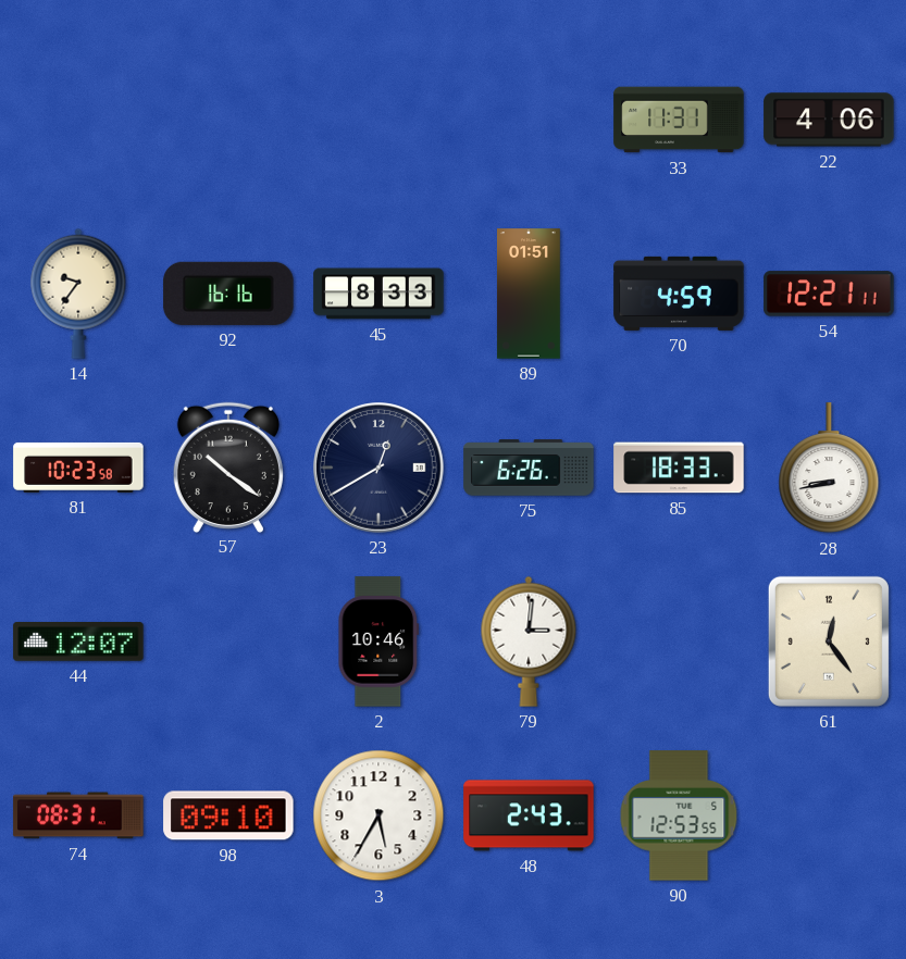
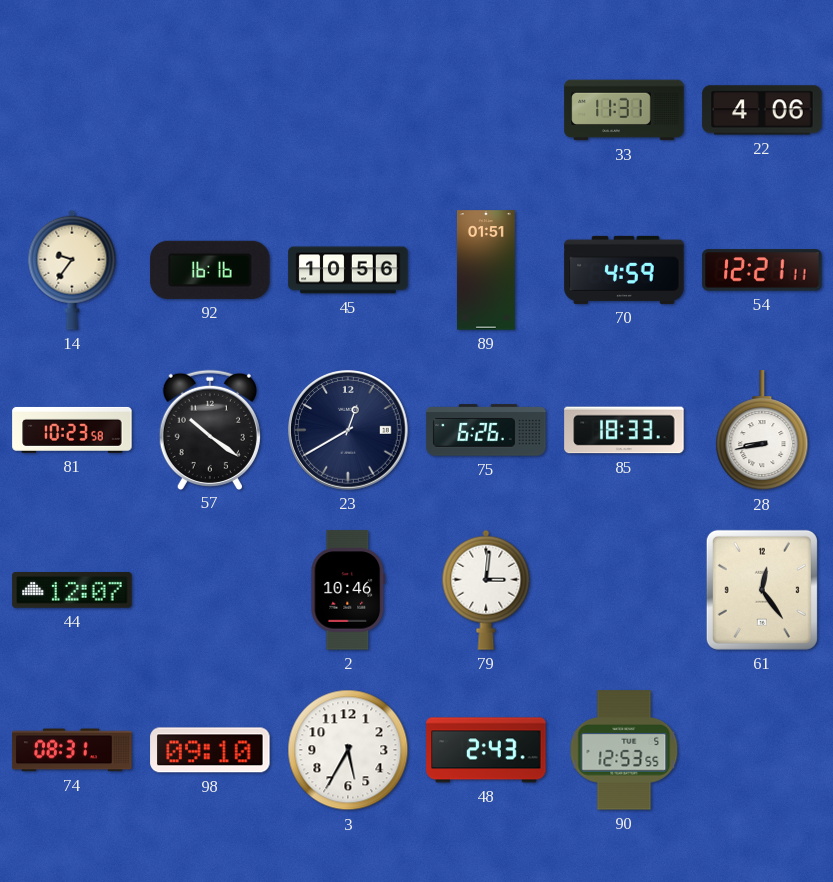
45: 8:33 -> 10:56 (348, 270)
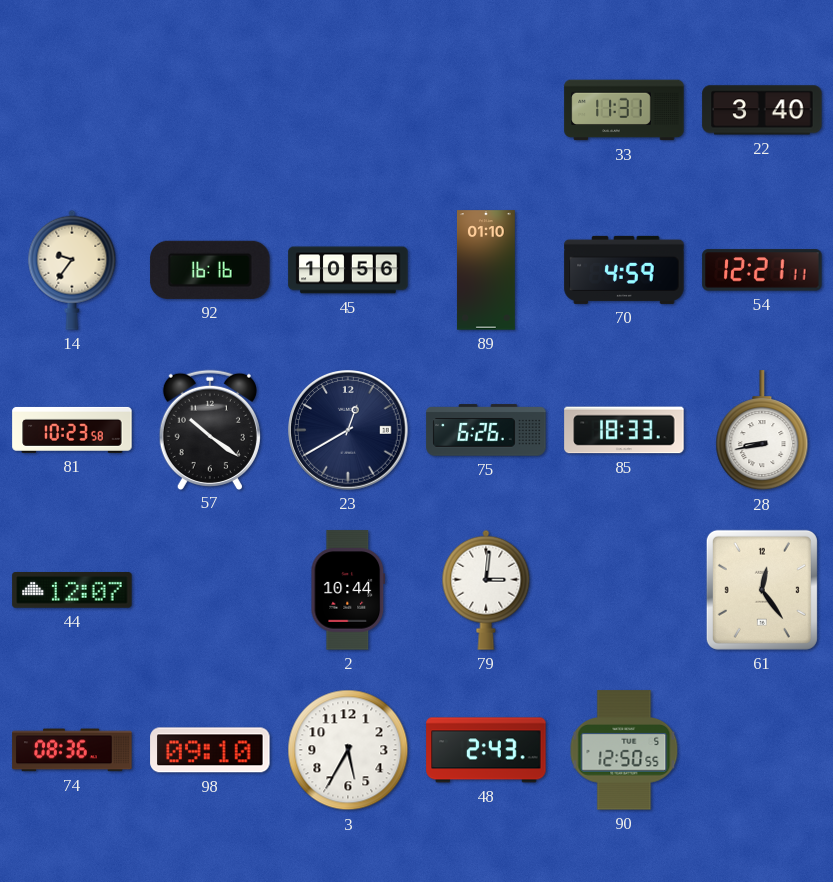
22: 4:06 -> 3:40 (762, 110)
89: 01:51 -> 01:10 (486, 270)
2: 10:46 -> 10:44 (348, 590)
74: 08:31 -> 08:36 (72, 750)
90: 12:53 -> 12:50 (624, 750)
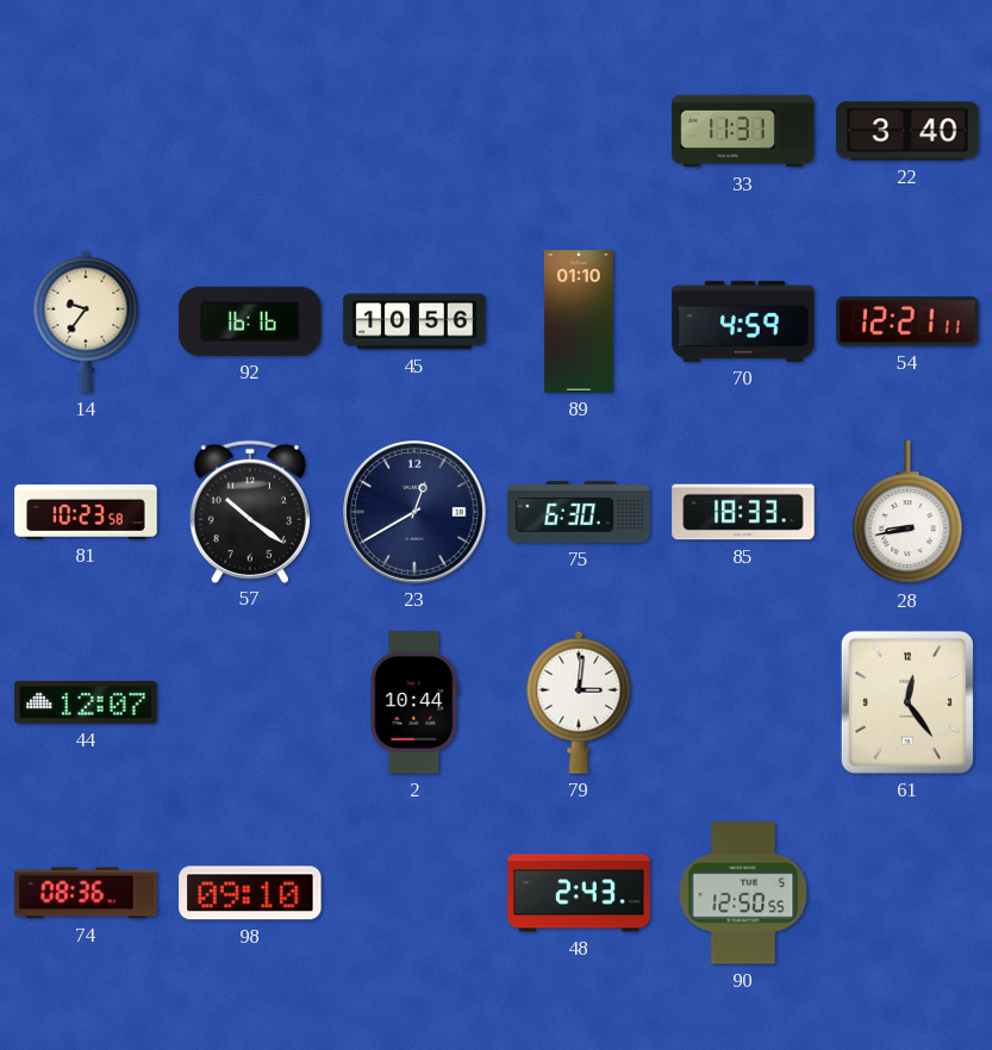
75: 6:26 -> 6:30 (579, 512)
3: 5:35 -> none (348, 750)
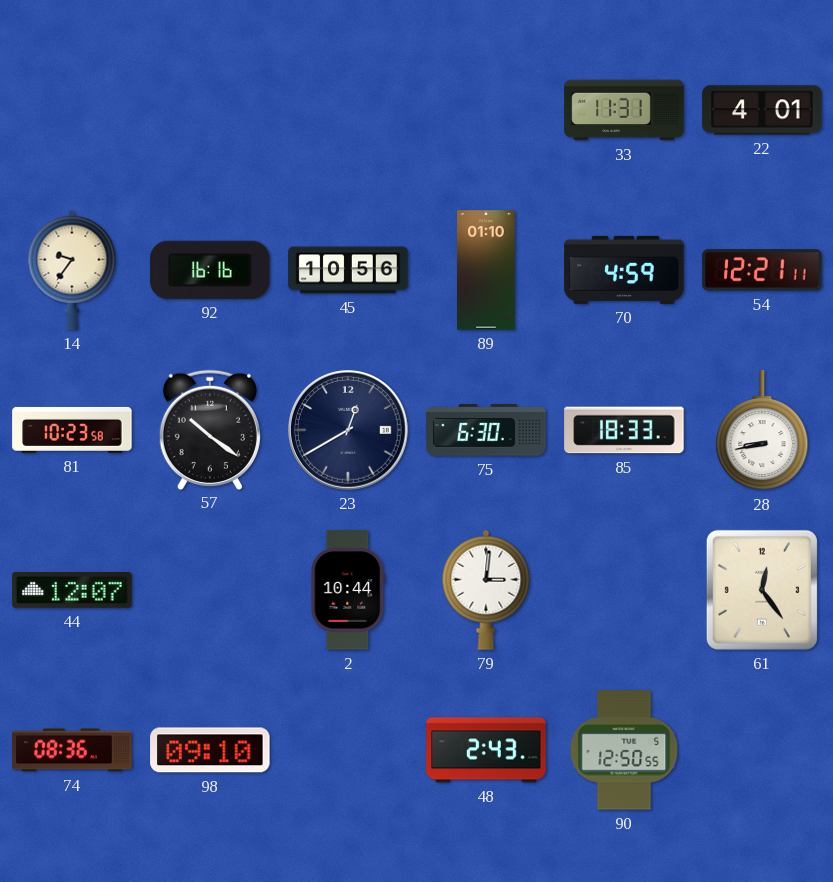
22: 3:40 -> 4:01 (762, 110)
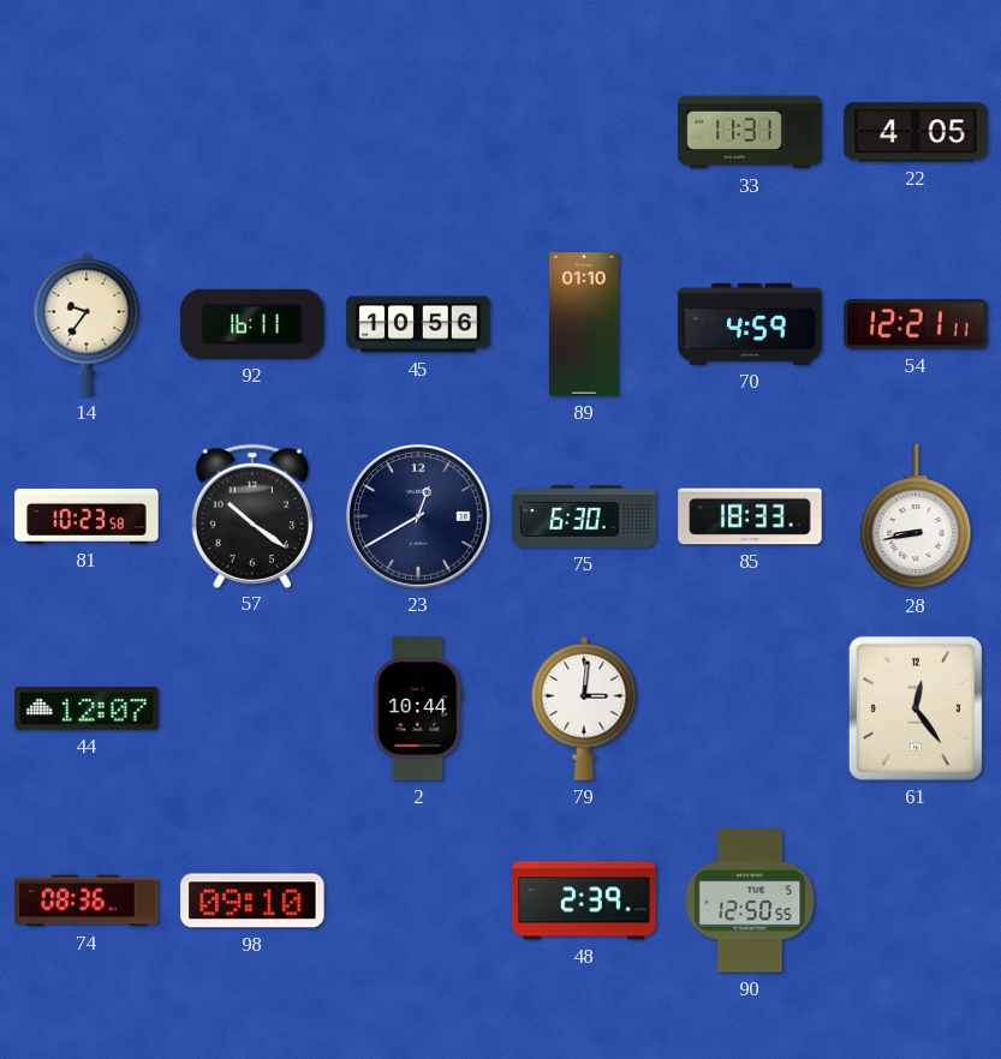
22: 4:01 -> 4:05 (916, 132)
92: 16:16 -> 16:11 (252, 324)
48: 2:43 -> 2:39 (584, 901)
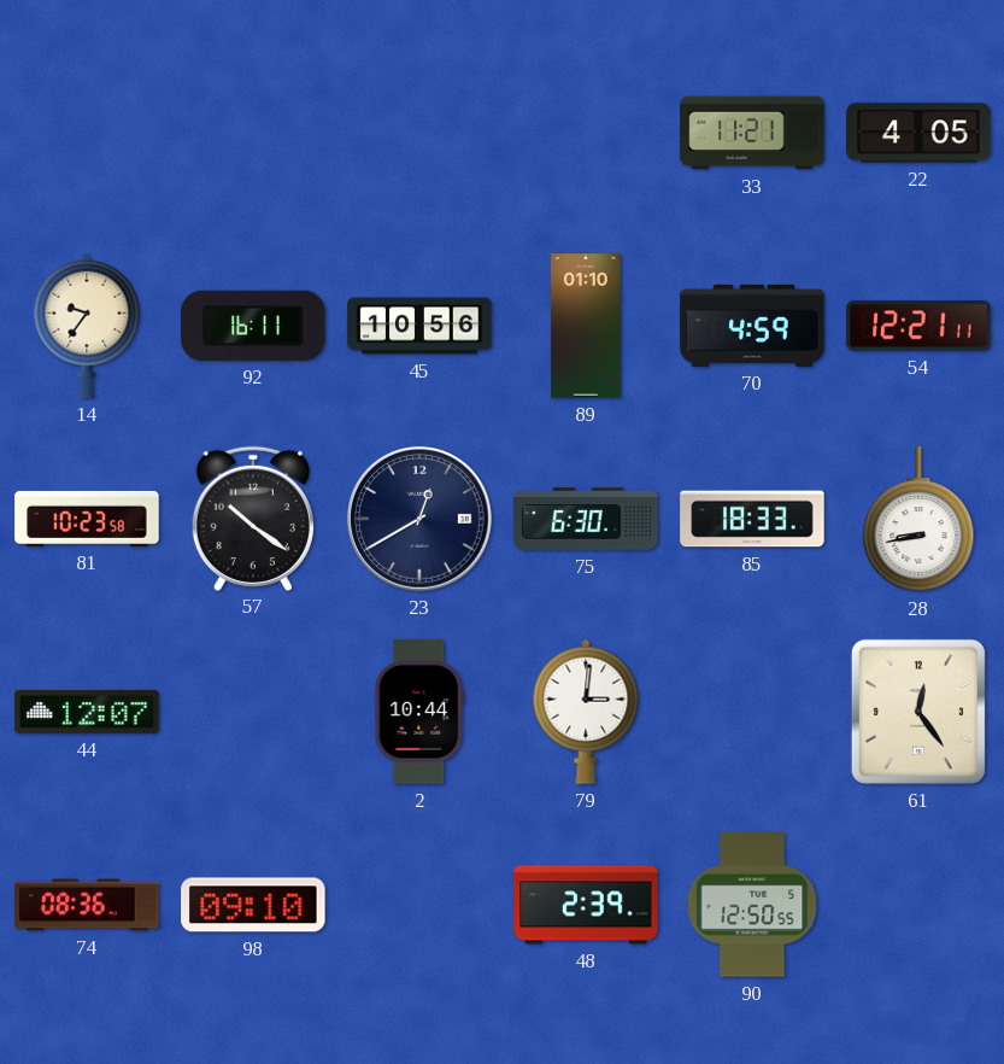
33: 11:31 -> 11:21 (752, 133)
